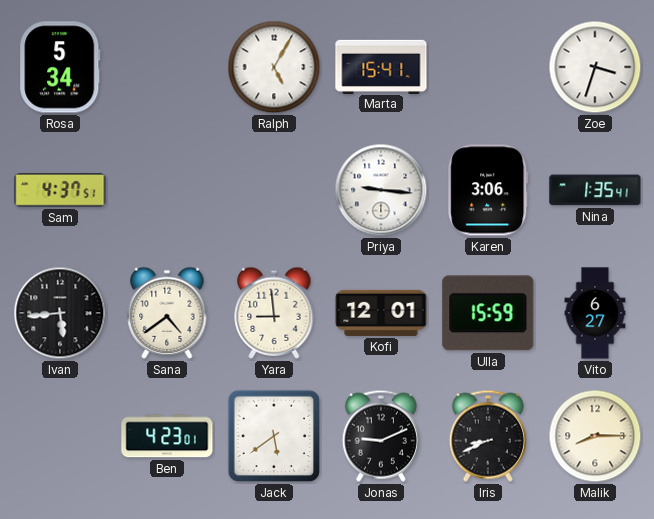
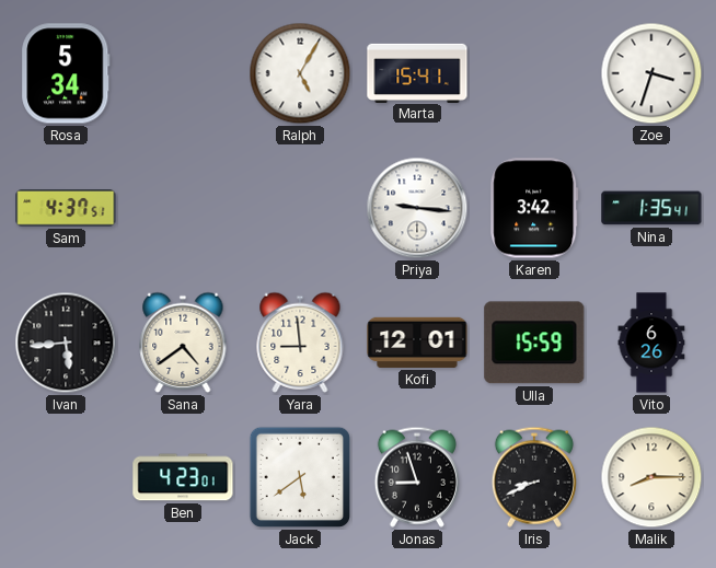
Karen: 3:06 -> 3:42 (534, 208)
Vito: 6:27 -> 6:26 (651, 343)
Jonas: 9:11 -> 8:57 (417, 477)
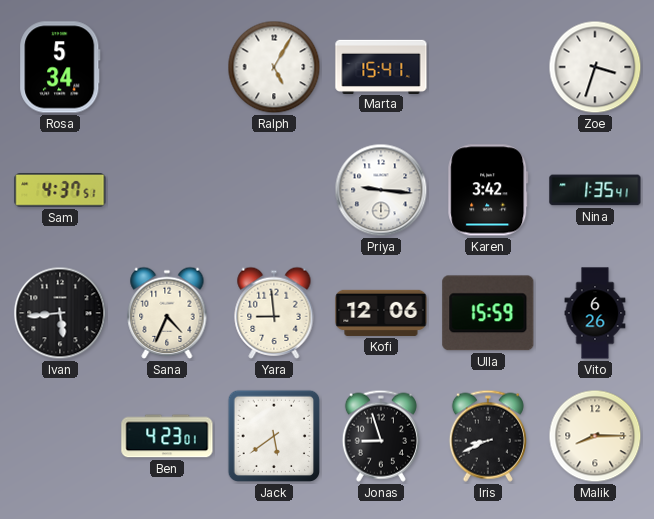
Sana: 4:39 -> 4:34 (167, 313)
Kofi: 12:01 -> 12:06 (381, 313)
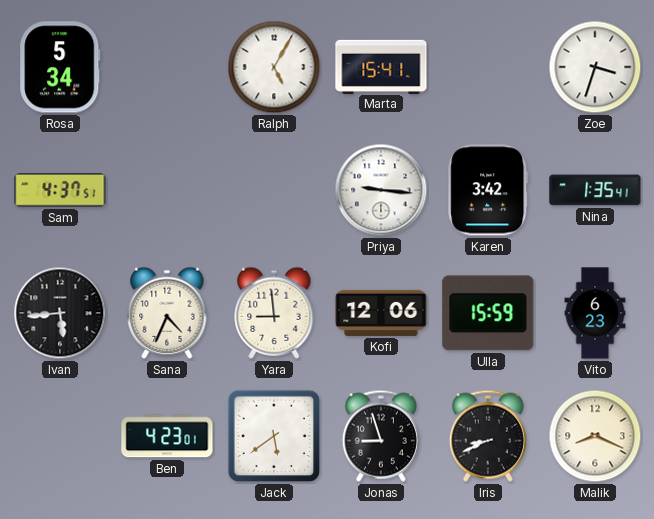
Vito: 6:26 -> 6:23 (595, 313)
Malik: 8:15 -> 8:19 (595, 436)
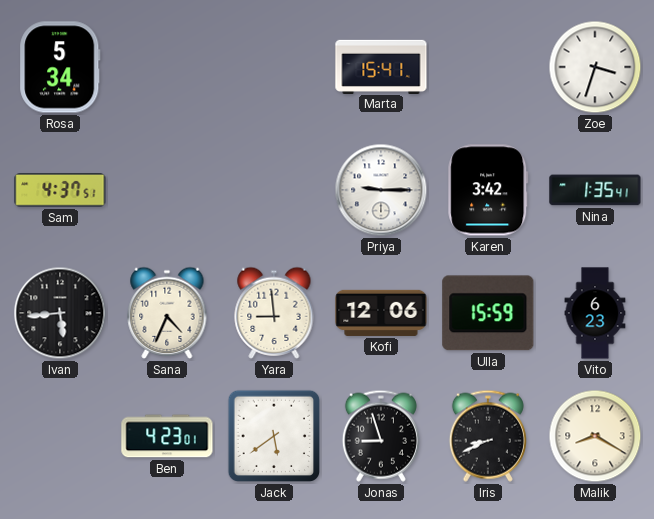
Ralph: 5:05 -> none (274, 67)
Priya: 9:16 -> 9:15 (381, 190)
Malik: 8:19 -> 8:20 (595, 436)
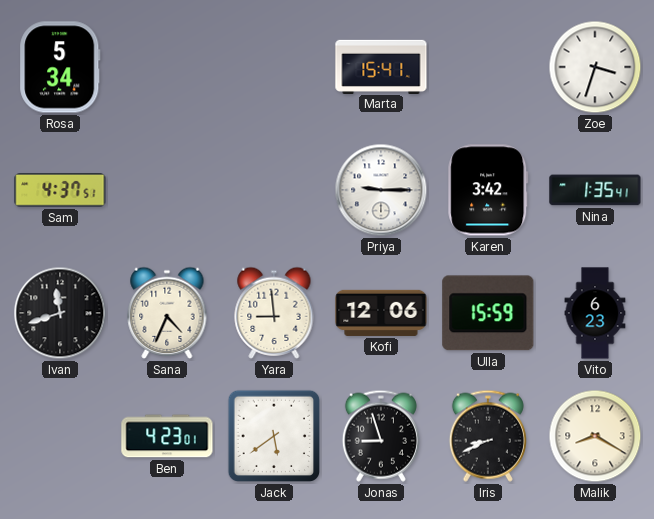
Ivan: 5:44 -> 11:42 (60, 313)
